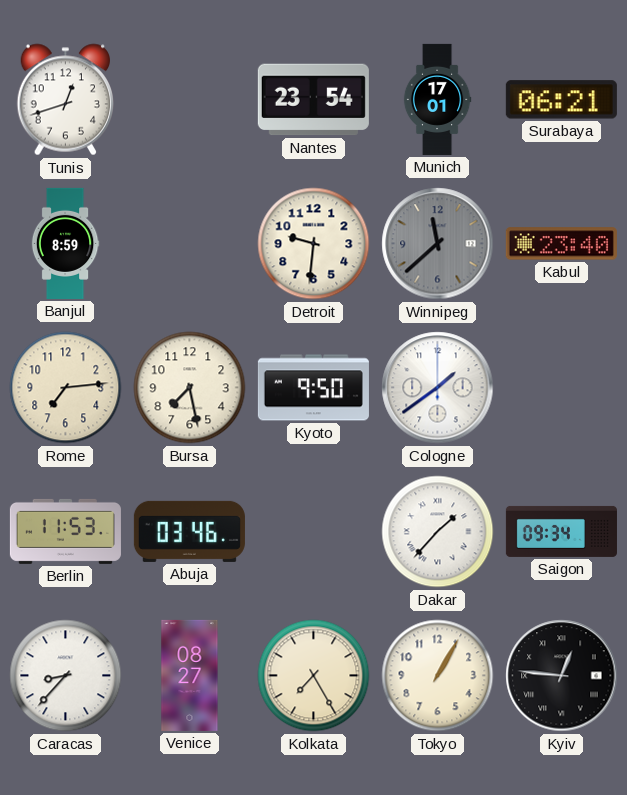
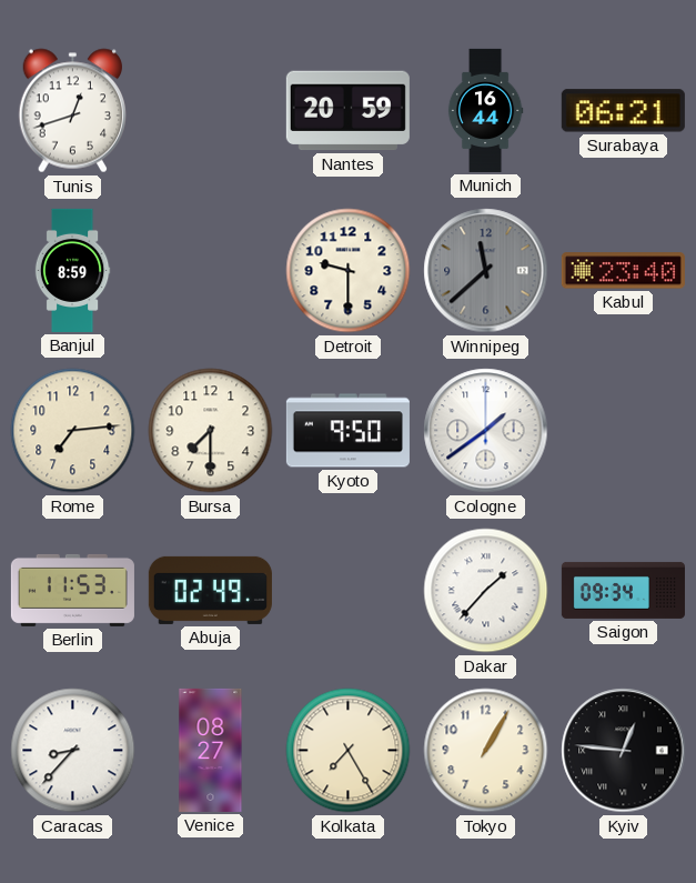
Nantes: 23:54 -> 20:59 (347, 111)
Munich: 17:01 -> 16:44 (485, 110)
Detroit: 9:31 -> 9:30 (349, 271)
Bursa: 7:28 -> 7:30 (211, 431)
Abuja: 03:46 -> 02:49 (210, 590)
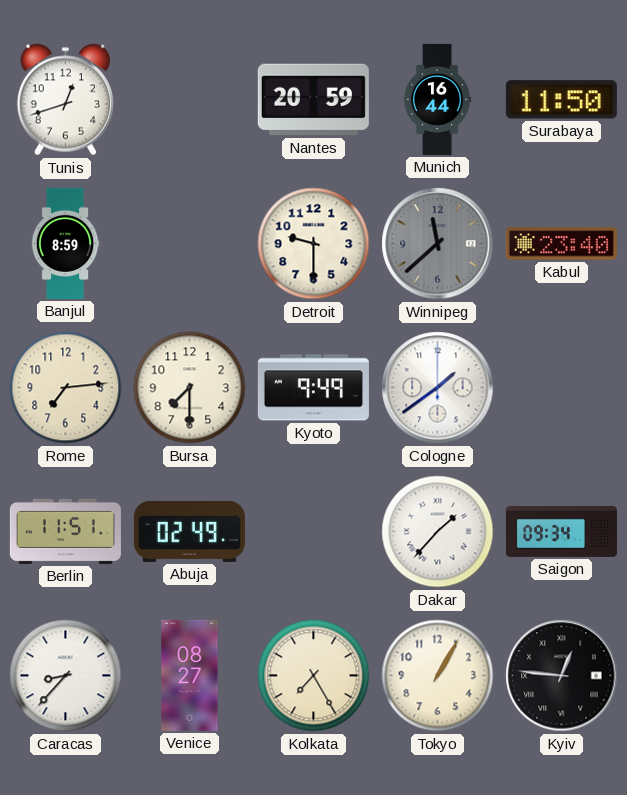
Surabaya: 06:21 -> 11:50 (561, 100)
Kyoto: 9:50 -> 9:49 (313, 388)
Berlin: 11:53 -> 11:51 (65, 531)
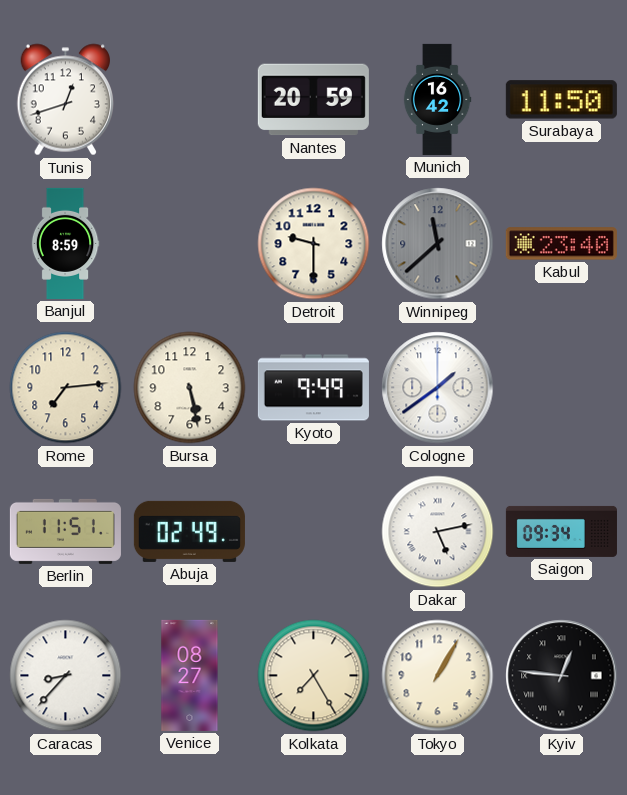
Munich: 16:44 -> 16:42 (437, 99)
Bursa: 7:30 -> 5:28 (190, 388)
Dakar: 1:37 -> 5:13 (438, 532)
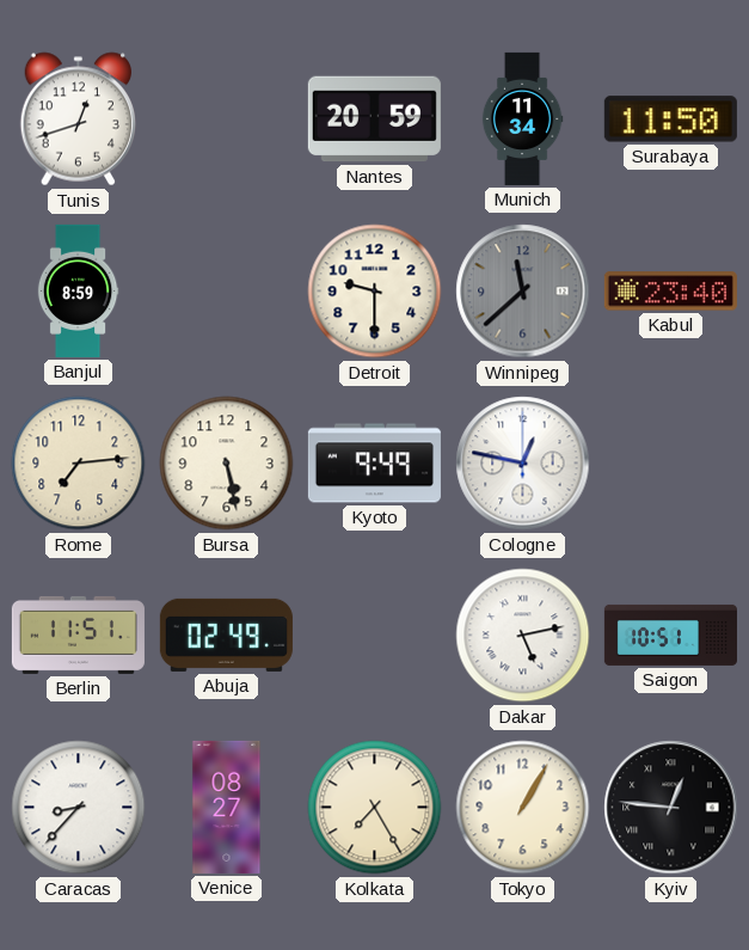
Munich: 16:42 -> 11:34 (522, 118)
Cologne: 1:39 -> 12:47 (523, 464)
Saigon: 09:34 -> 10:51 (670, 635)
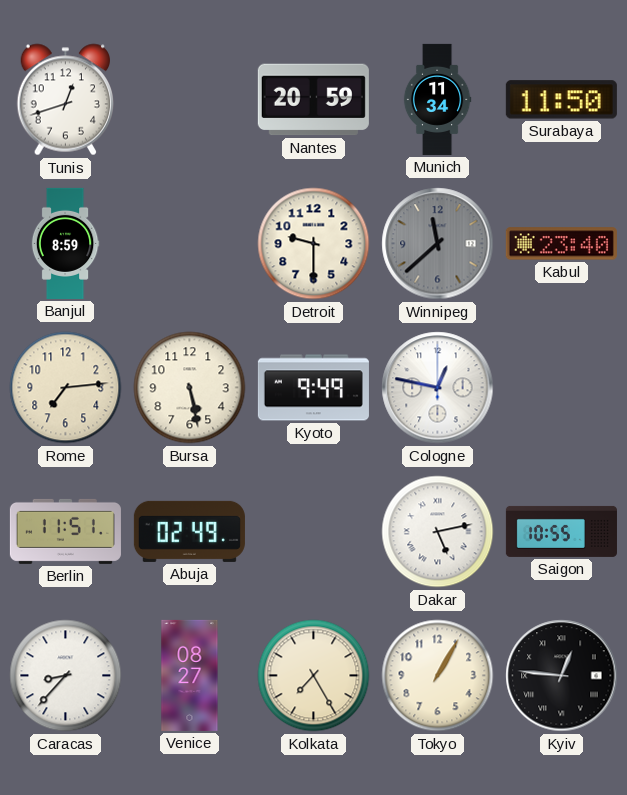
Saigon: 10:51 -> 10:55 (561, 531)
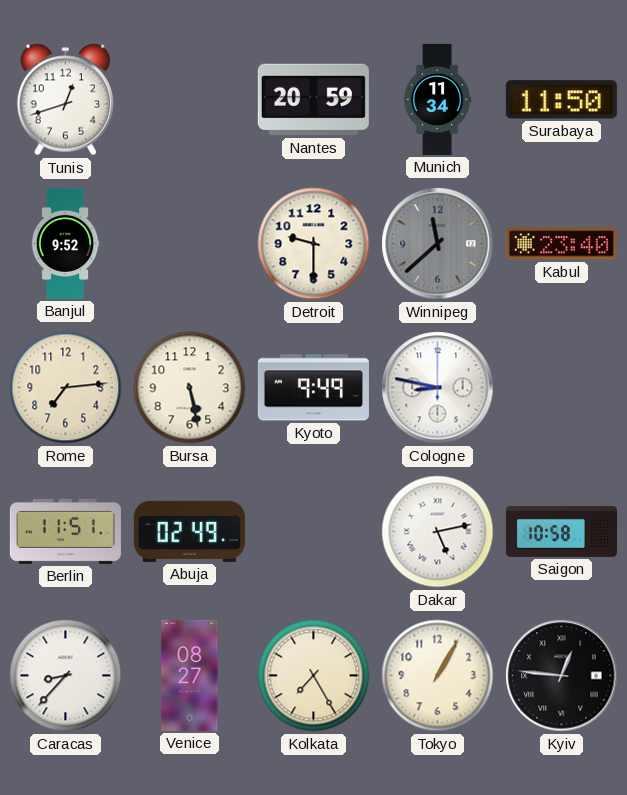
Banjul: 8:59 -> 9:52 (65, 243)
Cologne: 12:47 -> 8:47 (438, 388)
Saigon: 10:55 -> 10:58 (561, 531)
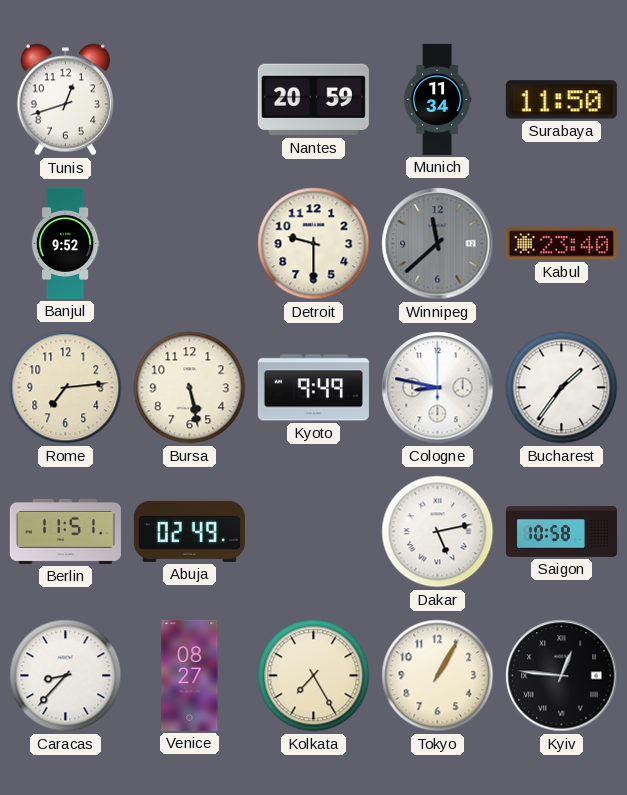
Bucharest: none -> 1:36 (562, 388)
